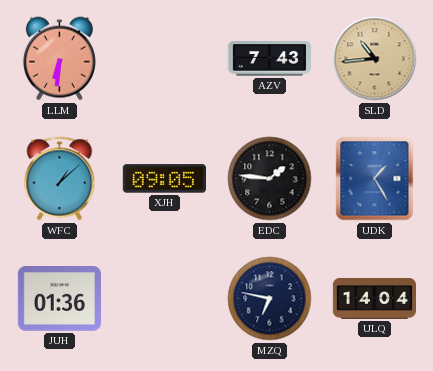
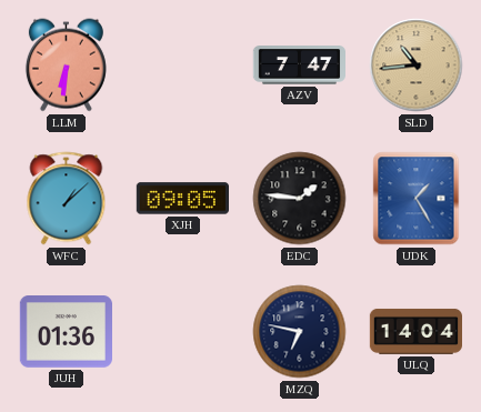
AZV: 7:43 -> 7:47 (299, 66)
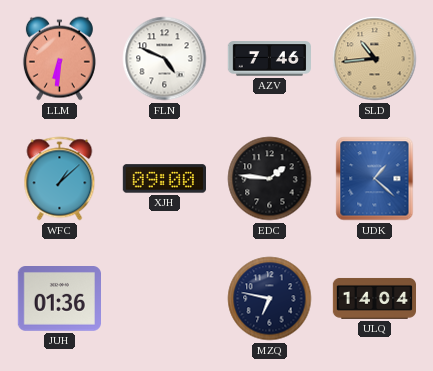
FLN: none -> 4:49 (165, 59)
AZV: 7:47 -> 7:46 (269, 59)
XJH: 09:05 -> 09:00 (164, 179)
UDK: 1:25 -> 1:22 (375, 179)
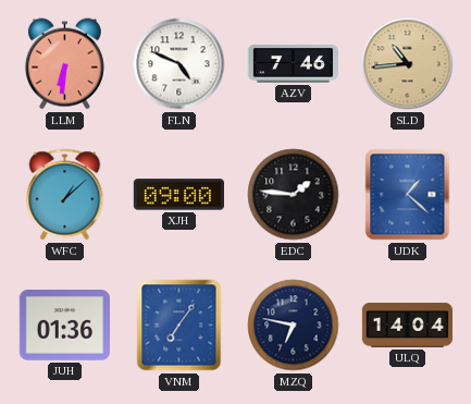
VNM: none -> 7:06 (179, 326)
